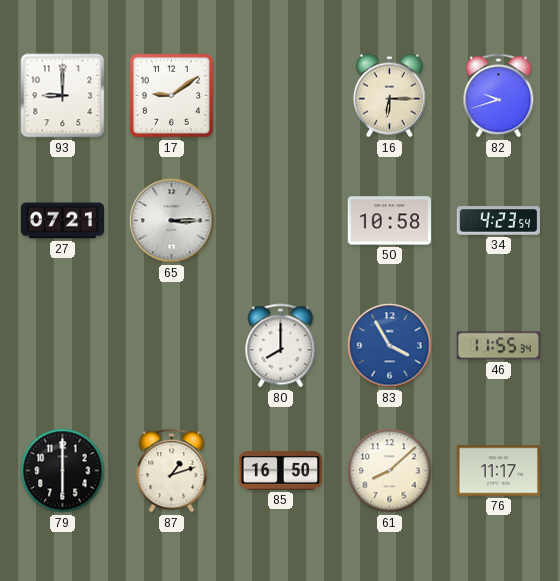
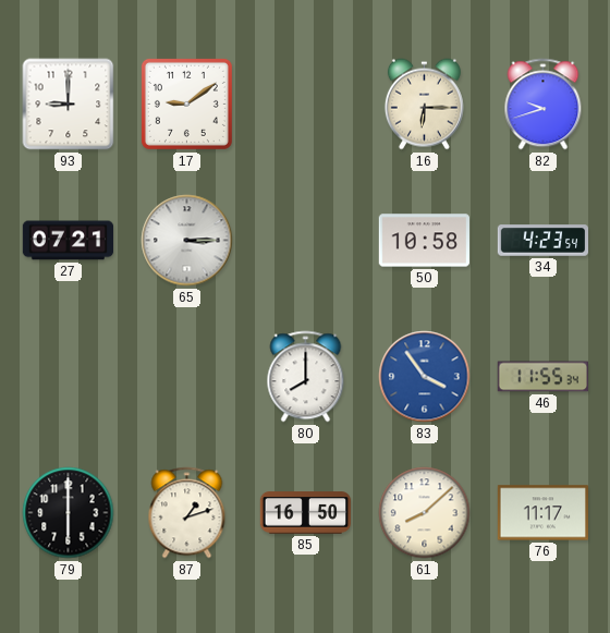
83: 3:55 -> 3:54 (425, 377)
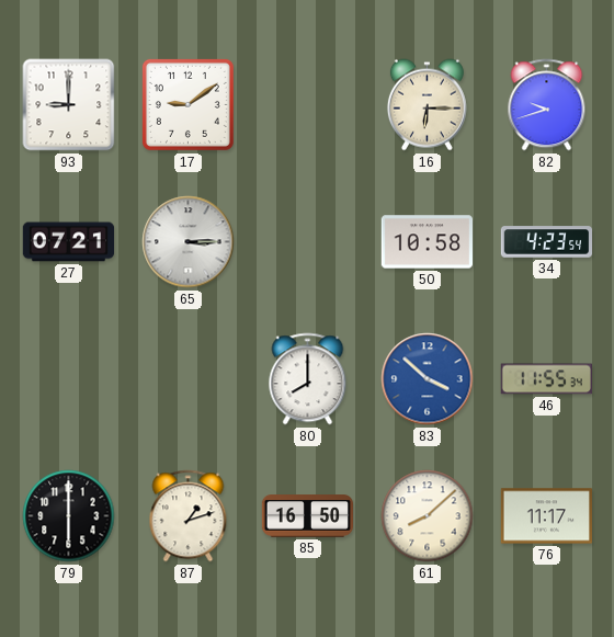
83: 3:54 -> 3:52 (428, 379)
